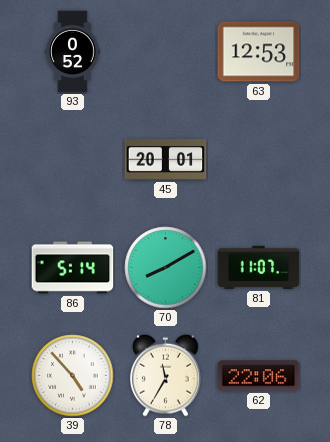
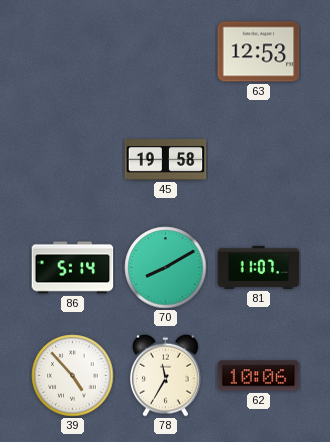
93: 0:52 -> none (73, 52)
45: 20:01 -> 19:58 (166, 160)
62: 22:06 -> 10:06 (259, 376)
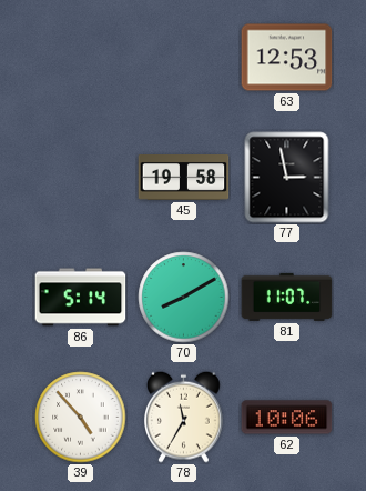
77: none -> 2:58 (287, 178)
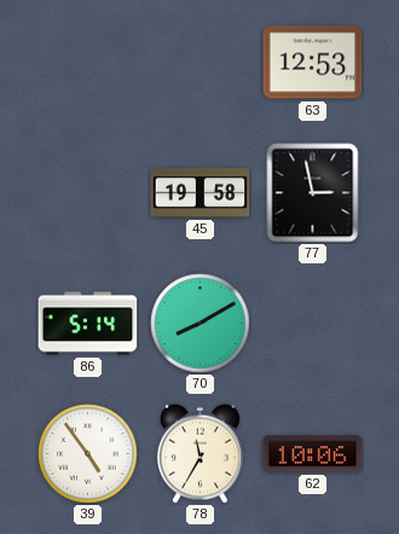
81: 11:07 -> none (287, 297)
39: 4:53 -> 4:54 (88, 454)
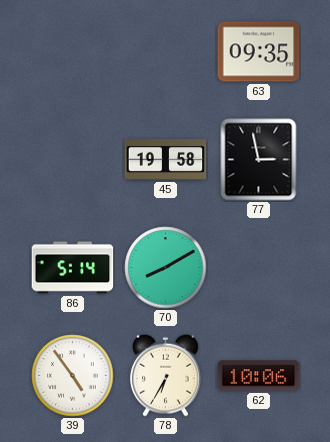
63: 12:53 -> 09:35 (259, 52)
78: 11:35 -> 6:35 (166, 375)
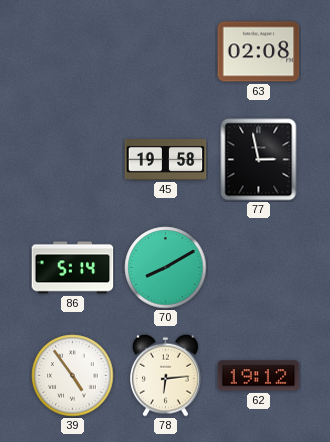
63: 09:35 -> 02:08 (259, 52)
78: 6:35 -> 6:14 (166, 375)
62: 10:06 -> 19:12 (259, 376)
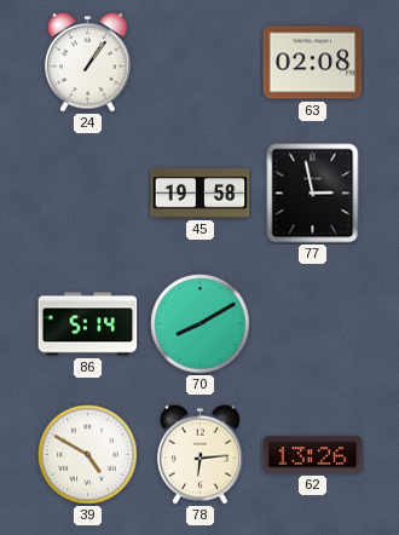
24: none -> 1:06 (88, 62)
39: 4:54 -> 4:50 (88, 455)
62: 19:12 -> 13:26 (313, 455)
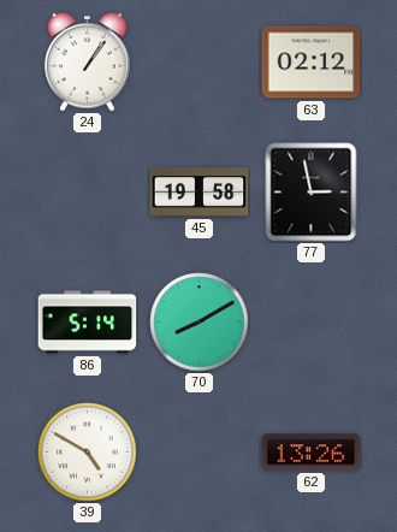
63: 02:08 -> 02:12 (312, 63)
78: 6:14 -> none (201, 454)
